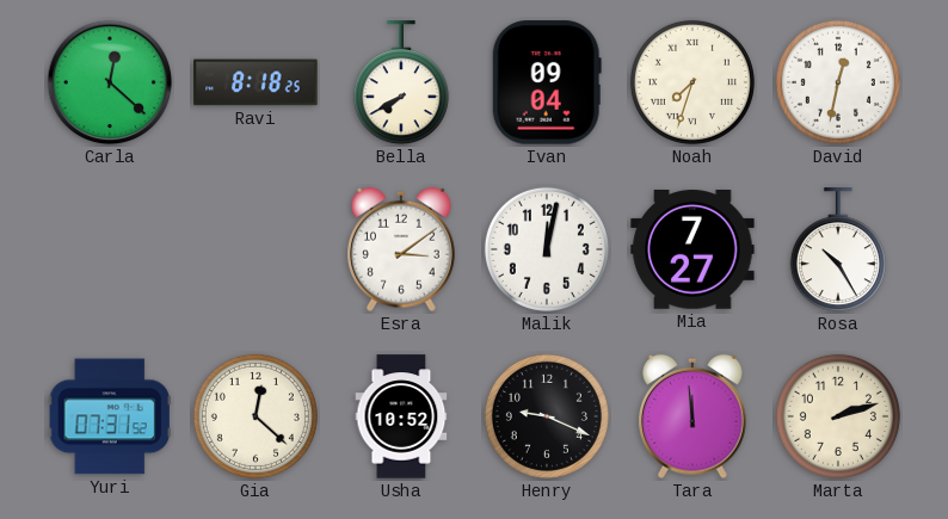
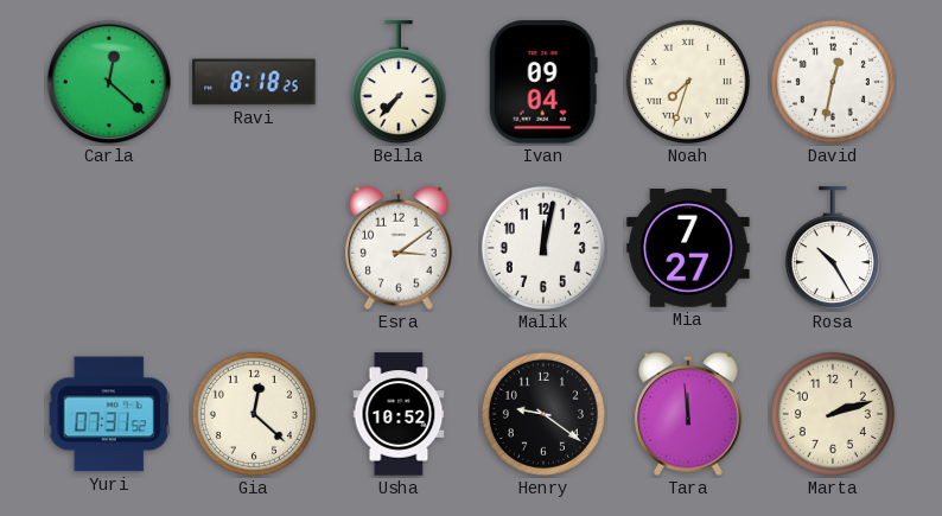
Bella: 7:40 -> 7:37 (399, 83)
Henry: 9:19 -> 9:21 (543, 414)
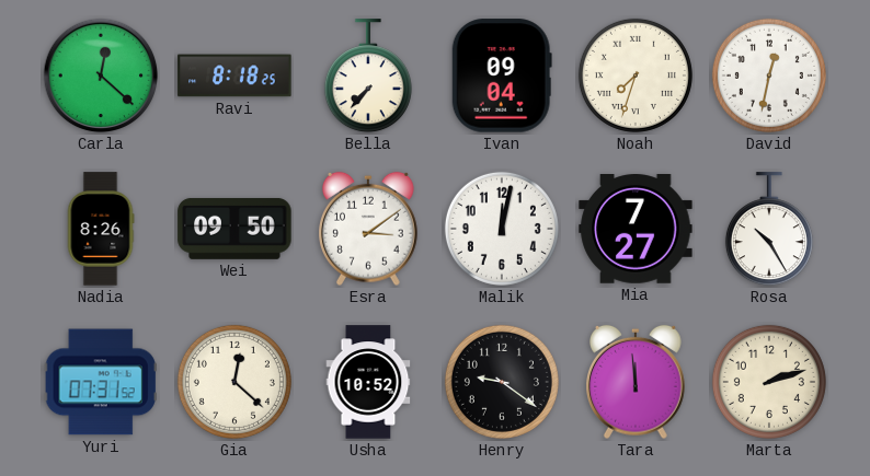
Nadia: none -> 8:26 (101, 229)
Wei: none -> 09:50 (234, 229)
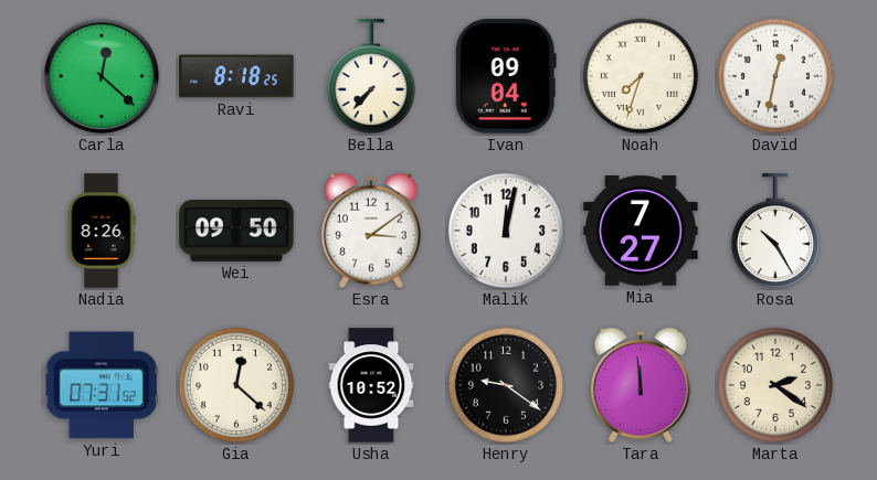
Marta: 2:12 -> 2:21 (775, 385)
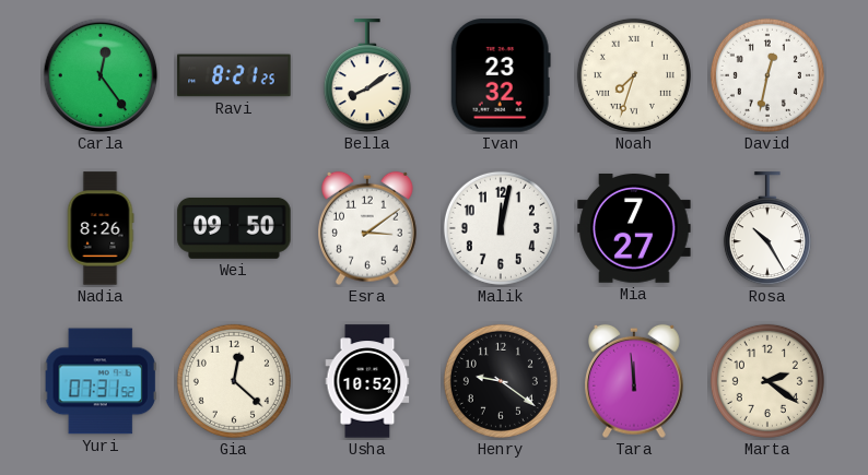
Carla: 12:22 -> 12:24 (101, 75)
Ravi: 8:18 -> 8:21 (234, 75)
Bella: 7:37 -> 8:09 (367, 76)
Ivan: 09:04 -> 23:32 (501, 75)
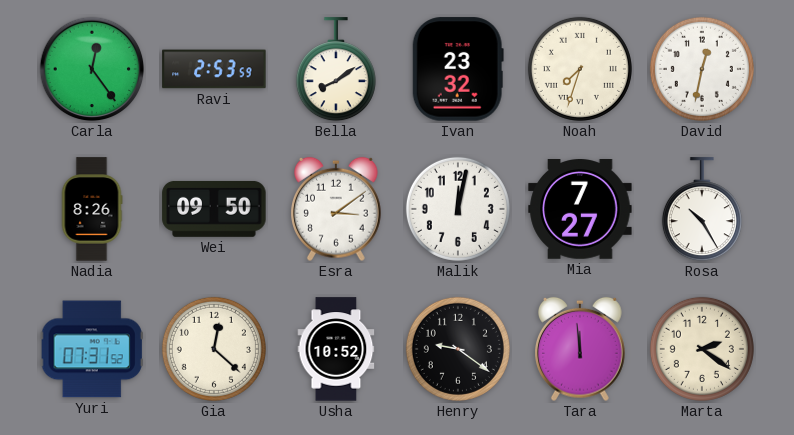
Ravi: 8:21 -> 2:53 (214, 69)
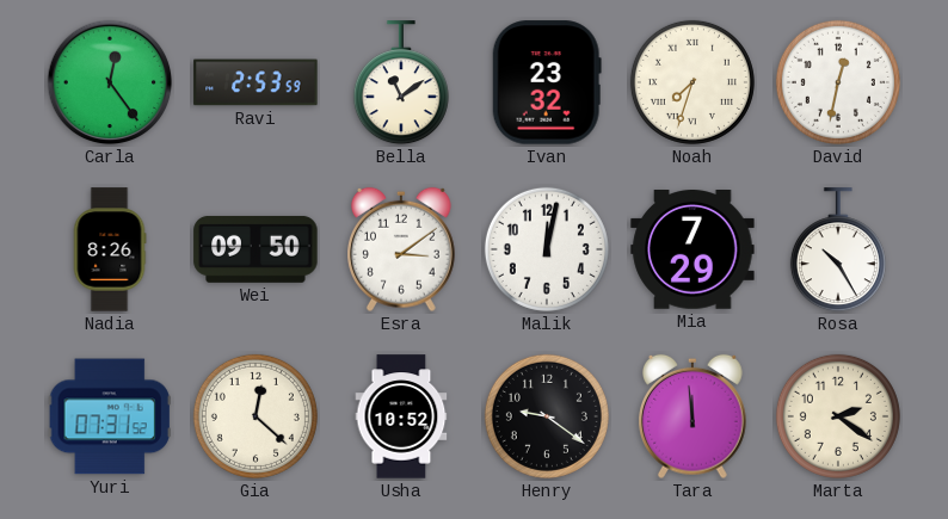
Bella: 8:09 -> 11:09 (401, 84)
Mia: 7:27 -> 7:29 (692, 251)
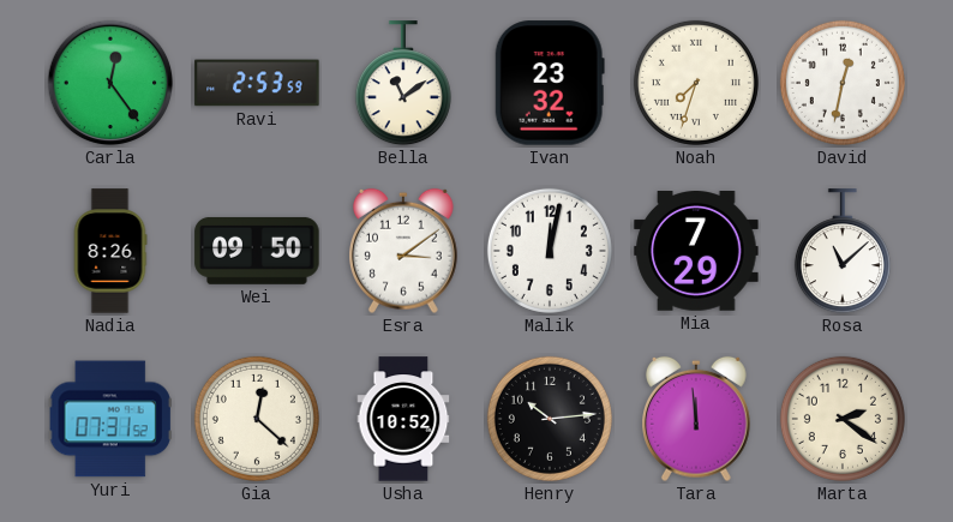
Rosa: 10:25 -> 11:08 (843, 252)
Henry: 9:21 -> 10:14 (550, 419)
